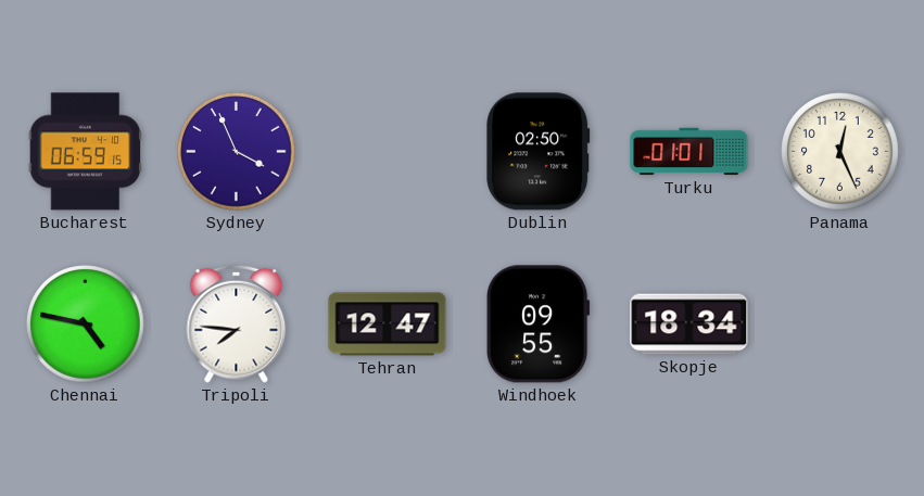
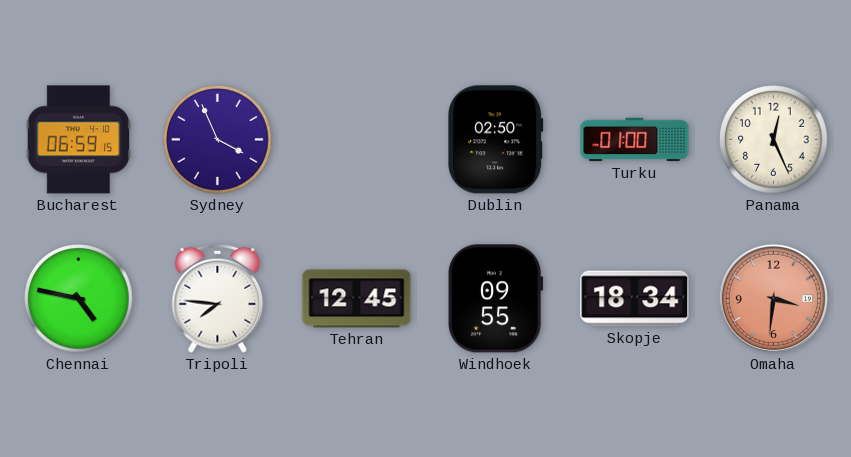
Turku: 01:01 -> 01:00 (635, 140)
Tehran: 12:47 -> 12:45 (357, 299)
Omaha: none -> 3:31 (773, 298)
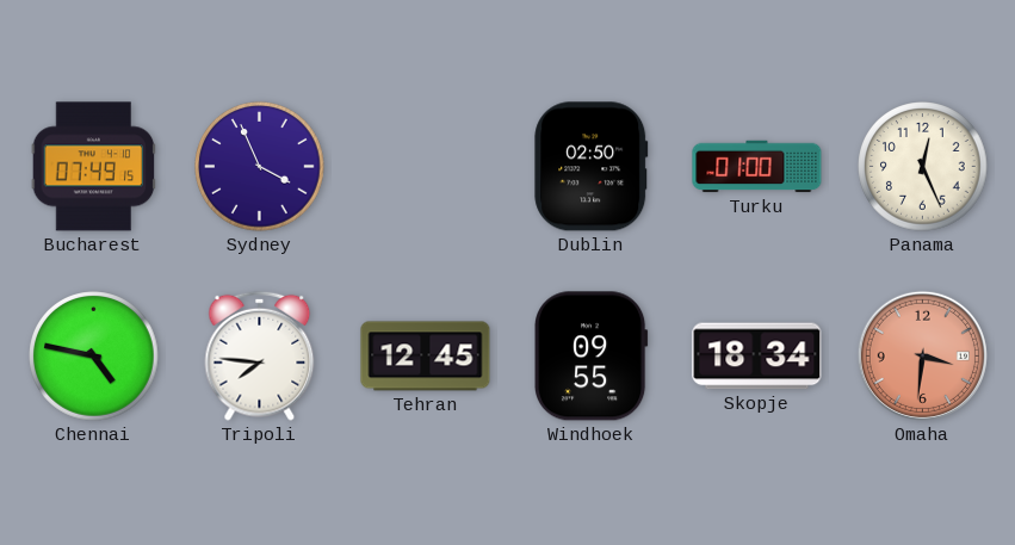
Bucharest: 06:59 -> 07:49 (94, 167)
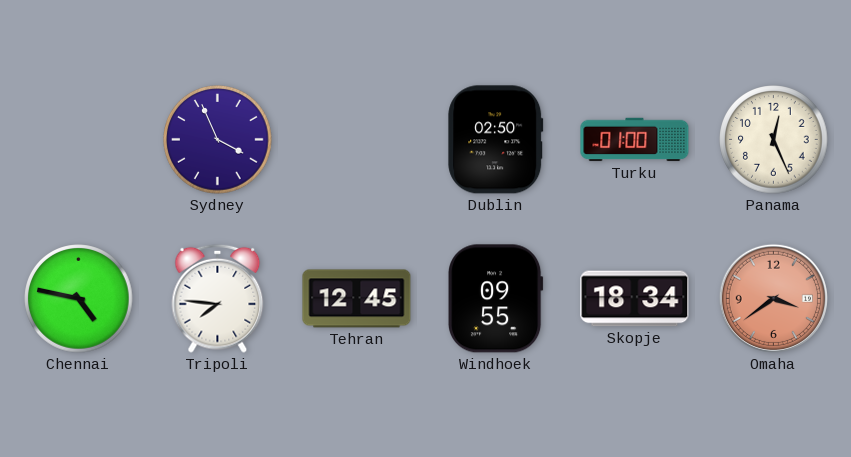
Bucharest: 07:49 -> none (94, 167)
Omaha: 3:31 -> 3:39 (773, 298)
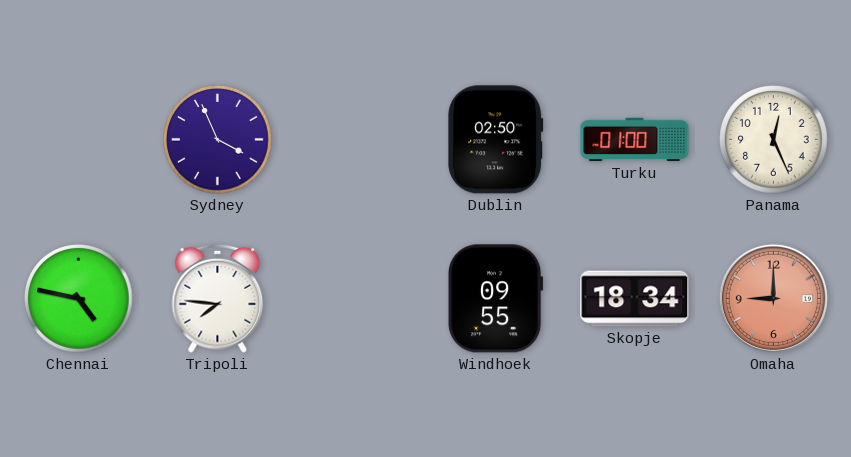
Tehran: 12:45 -> none (357, 299)
Omaha: 3:39 -> 9:00 (773, 298)
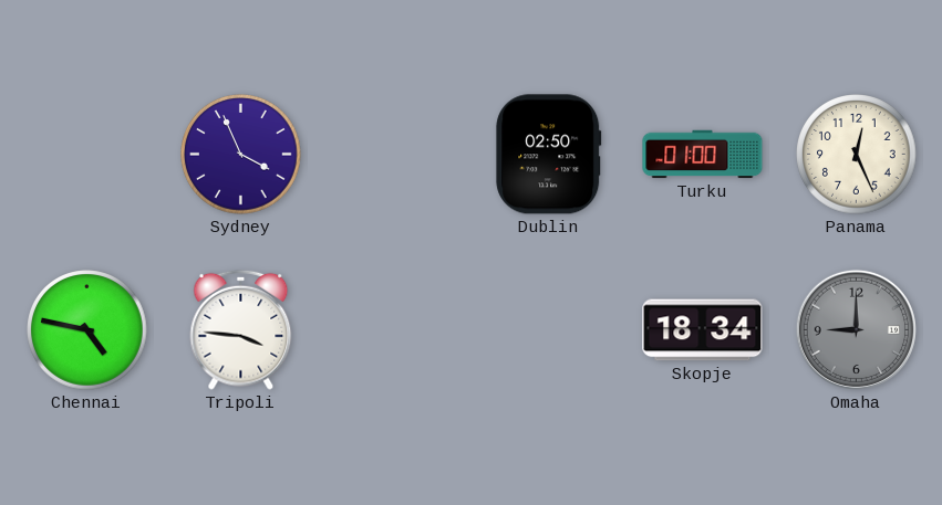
Tripoli: 7:46 -> 3:46 (241, 329)
Windhoek: 09:55 -> none (496, 299)
Omaha dial: salmon -> grey (856, 329)
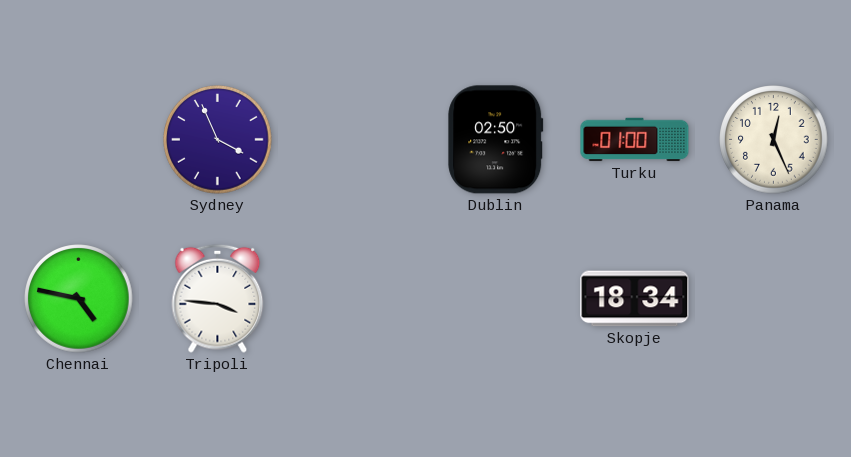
Omaha: 9:00 -> none (856, 329)
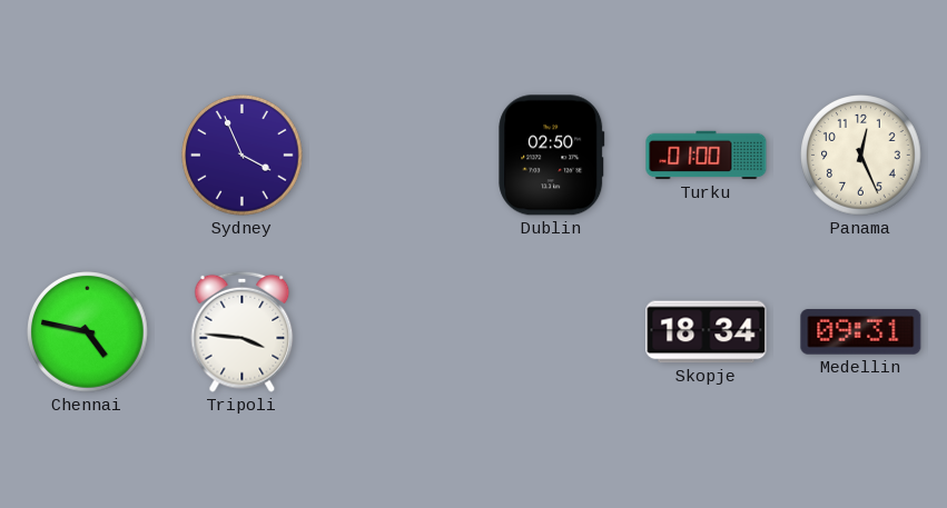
Medellin: none -> 09:31 (861, 332)
